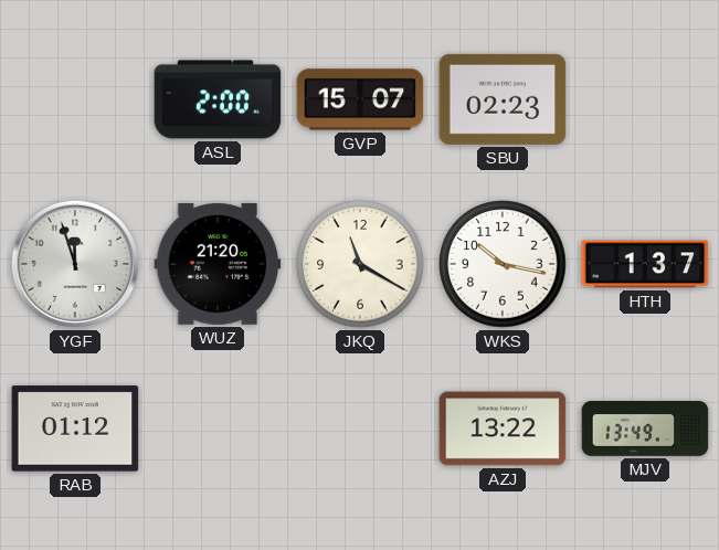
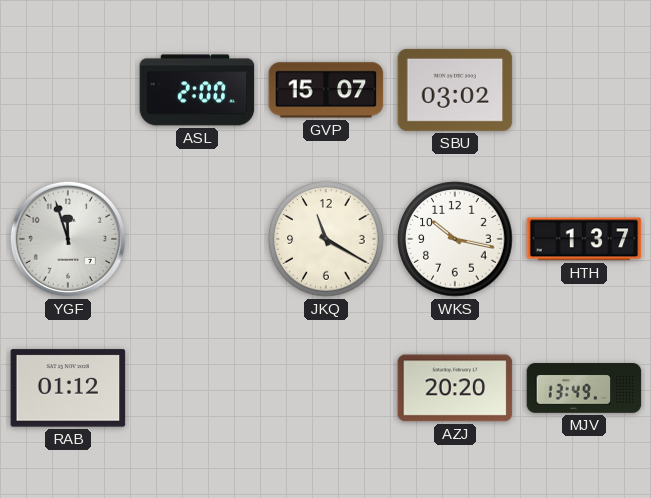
SBU: 02:23 -> 03:02 (455, 90)
WUZ: 21:20 -> none (218, 264)
AZJ: 13:22 -> 20:20 (455, 388)
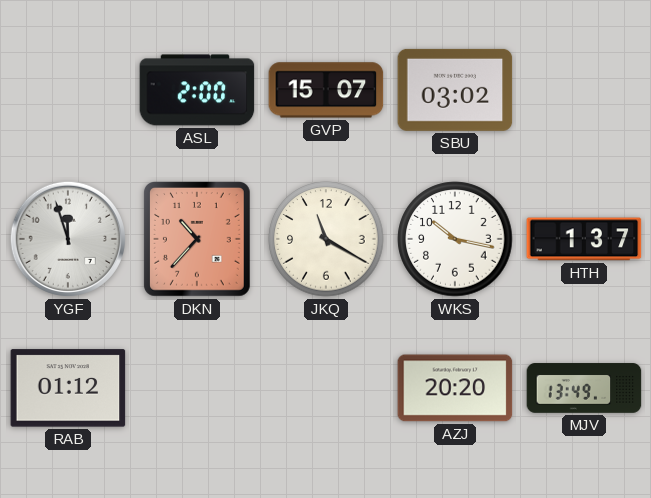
DKN: none -> 10:37 (197, 240)
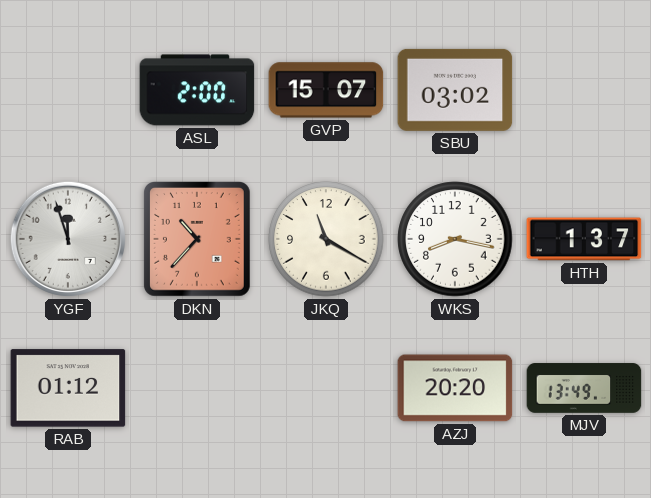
WKS: 10:17 -> 8:17 (455, 239)
